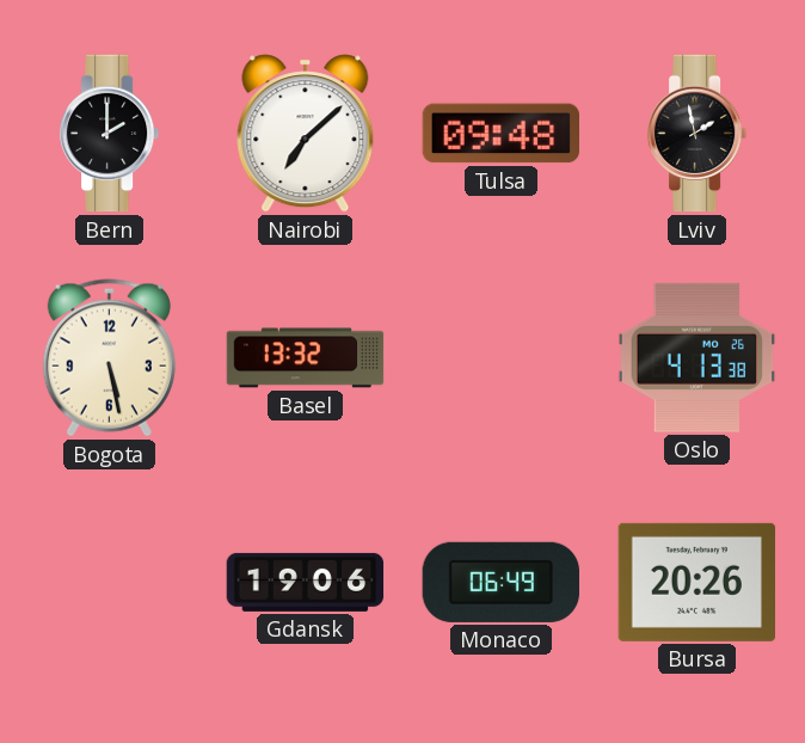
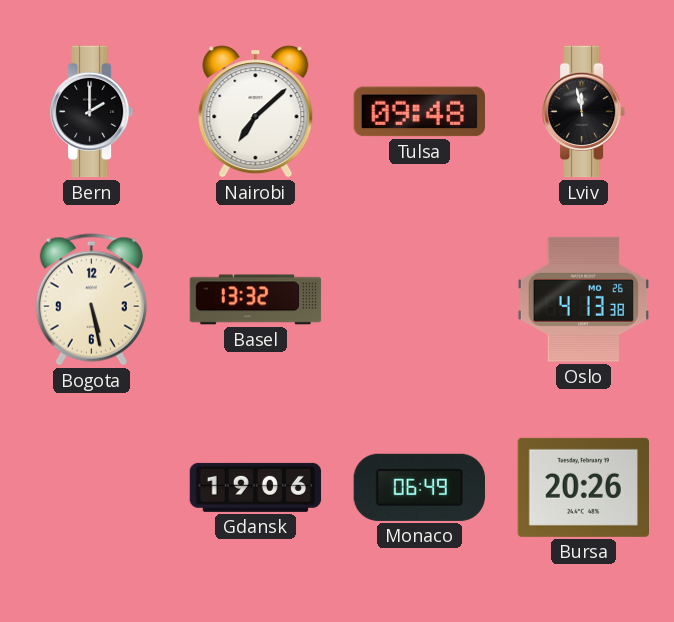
Lviv: 1:58 -> 11:58 (584, 112)
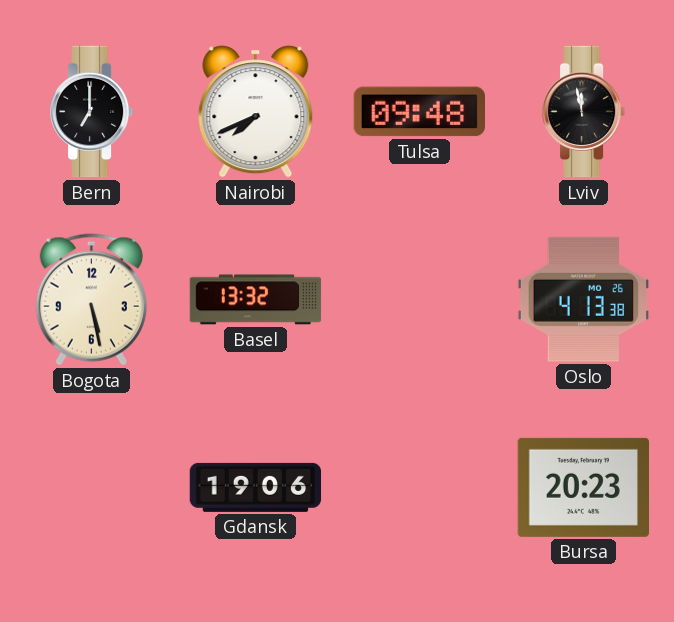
Bern: 2:00 -> 7:00 (92, 112)
Nairobi: 7:08 -> 7:41 (256, 112)
Monaco: 06:49 -> none (419, 487)
Bursa: 20:26 -> 20:23 (583, 487)
